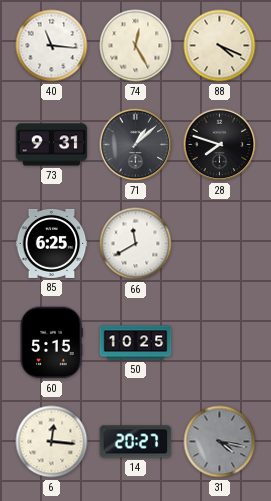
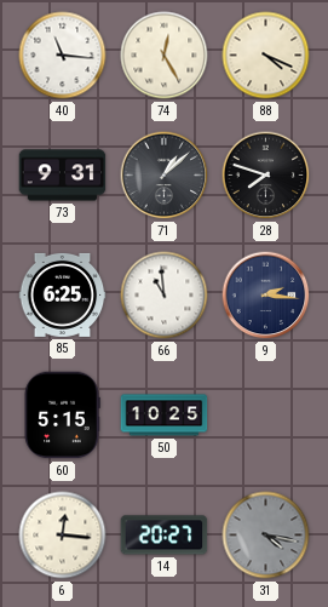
66: 11:40 -> 10:59 (165, 296)
9: none -> 2:16 (266, 296)
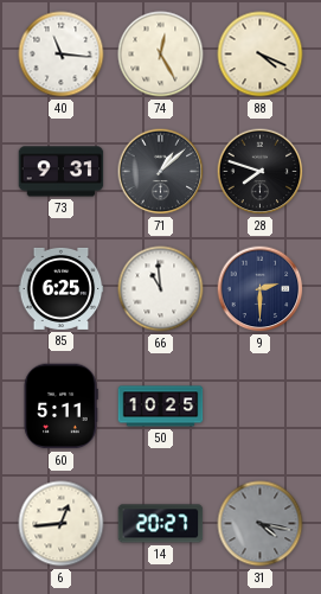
9: 2:16 -> 2:30 (261, 289)
60: 5:15 -> 5:11 (60, 407)
6: 12:16 -> 12:44 (62, 524)
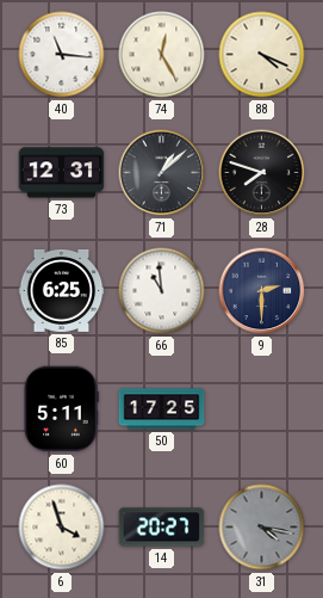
73: 9:31 -> 12:31 (62, 173)
50: 10:25 -> 17:25 (162, 409)
6: 12:44 -> 3:57 (62, 528)
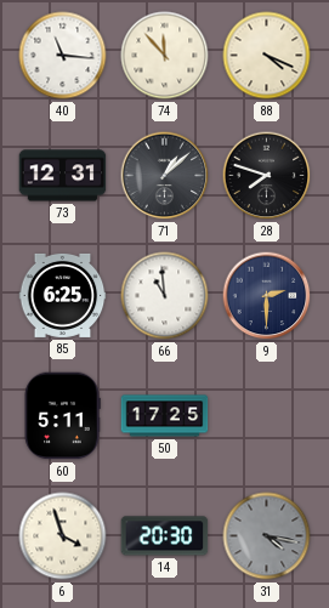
74: 12:25 -> 11:53 (165, 56)
14: 20:27 -> 20:30 (165, 536)
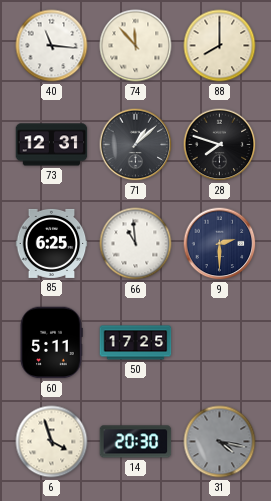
88: 4:19 -> 8:00 (220, 46)
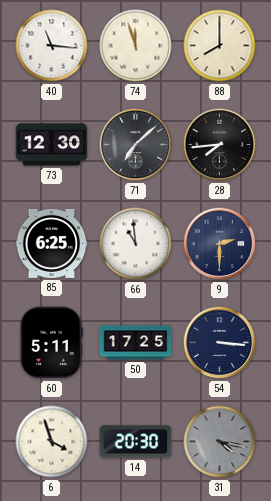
74: 11:53 -> 11:57 (136, 46)
73: 12:31 -> 12:30 (52, 145)
71: 1:08 -> 7:08 (136, 145)
28: 7:48 -> 7:44 (220, 145)
54: none -> 3:16 (220, 343)
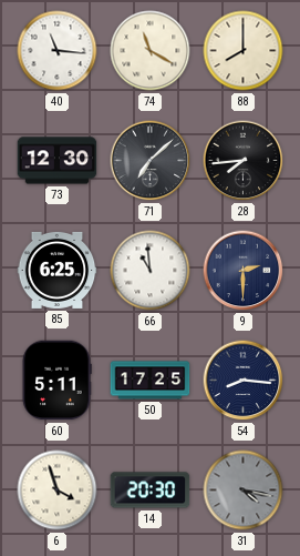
74: 11:57 -> 11:20 (151, 51)
54: 3:16 -> 8:16 (244, 381)
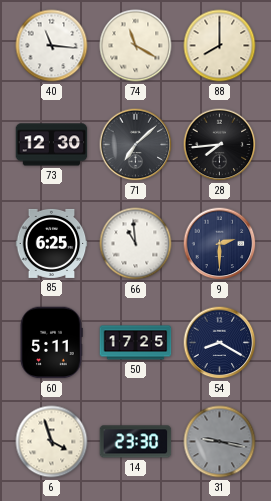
54: 8:16 -> 8:20 (220, 343)
14: 20:30 -> 23:30 (136, 442)
31: 4:17 -> 9:17 (220, 442)
